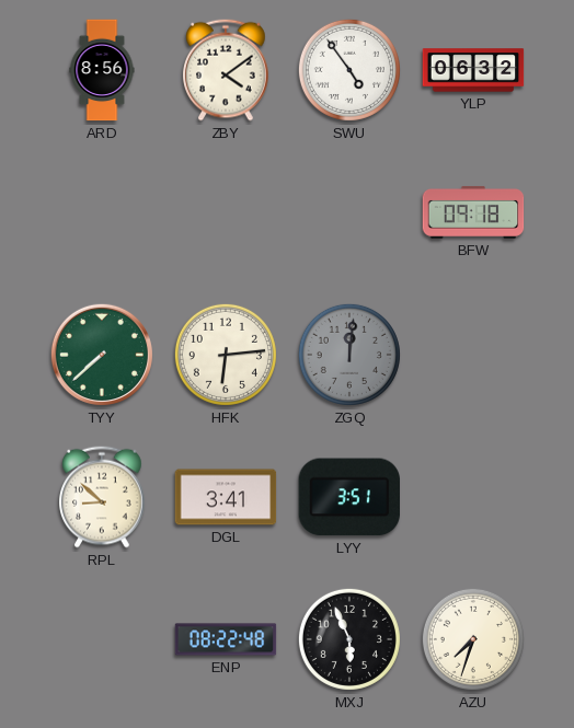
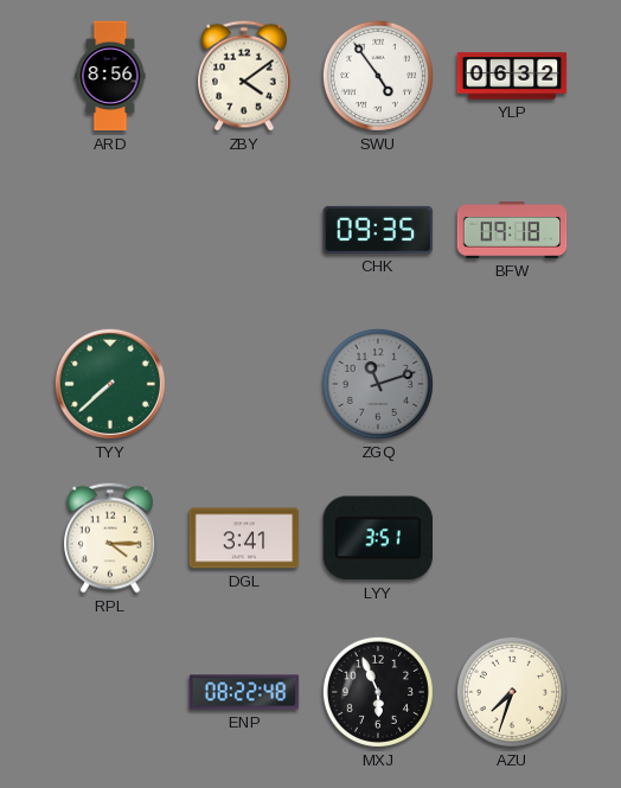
CHK: none -> 09:35 (378, 230)
HFK: 6:14 -> none (226, 355)
ZGQ: 12:01 -> 11:12 (378, 384)
RPL: 8:52 -> 4:15 (110, 538)
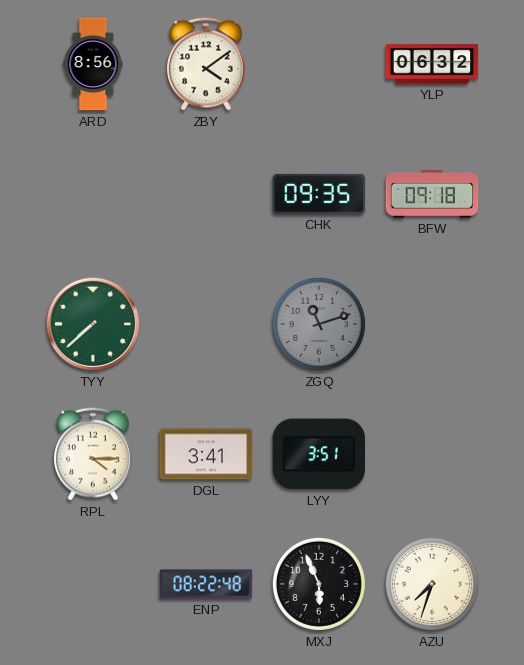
SWU: 4:54 -> none (378, 76)
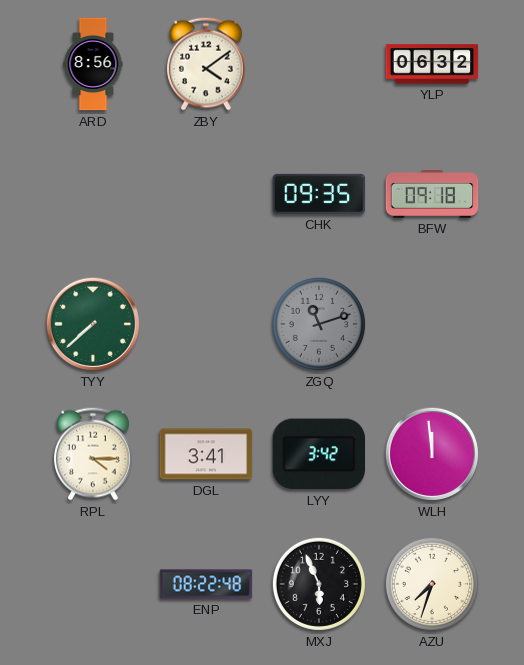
LYY: 3:51 -> 3:42 (318, 454)
WLH: none -> 11:59 (432, 454)
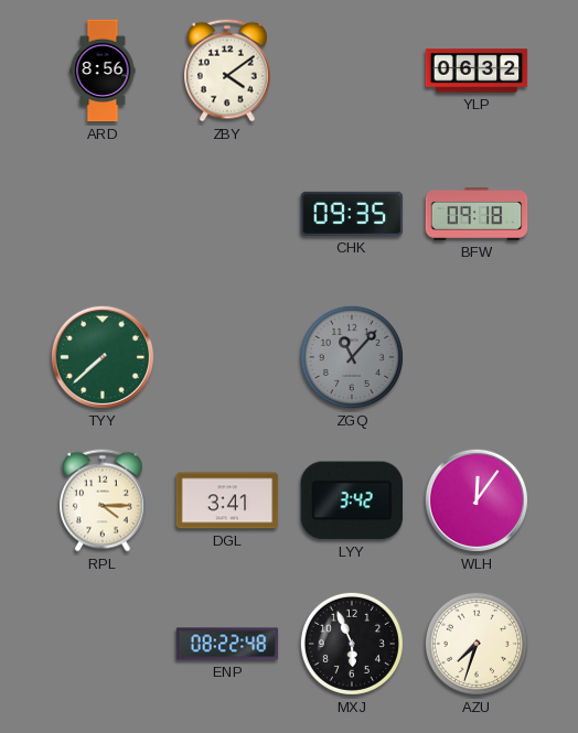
ZGQ: 11:12 -> 11:07 (352, 357)
WLH: 11:59 -> 12:06 (477, 500)
